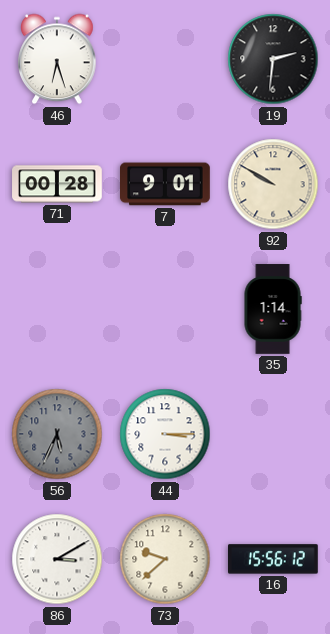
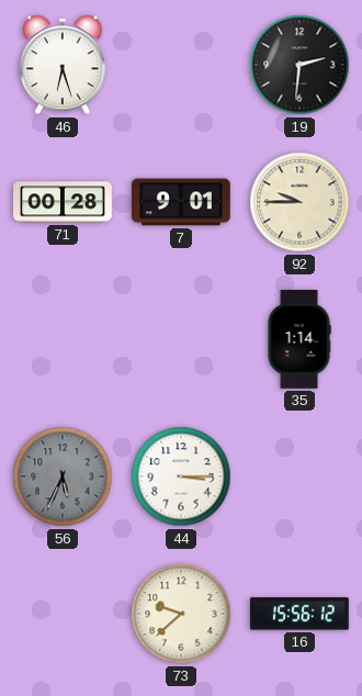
92: 9:50 -> 9:45 (299, 202)
86: 3:10 -> none (57, 559)
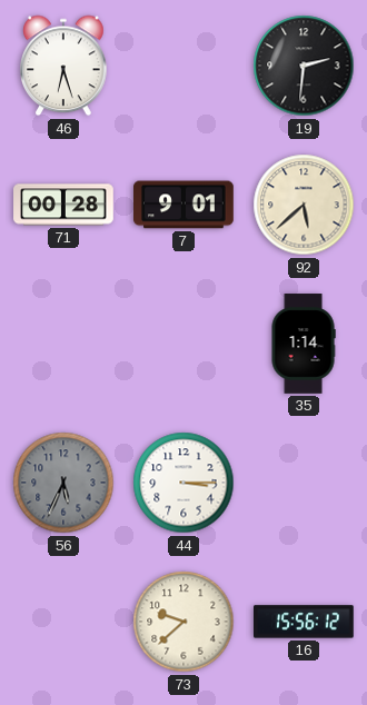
92: 9:45 -> 5:38 (304, 205)
